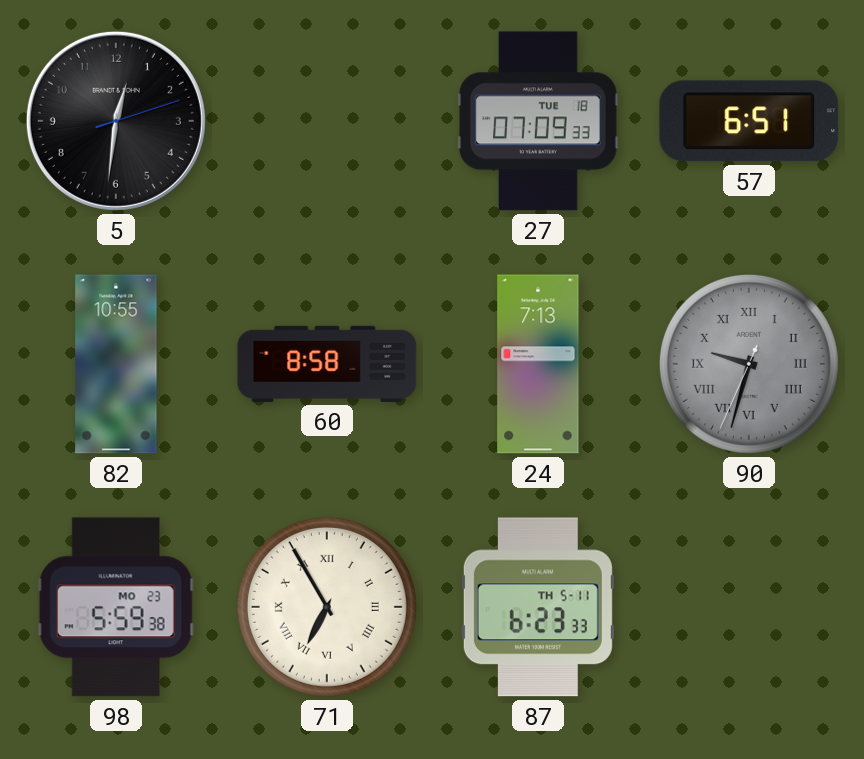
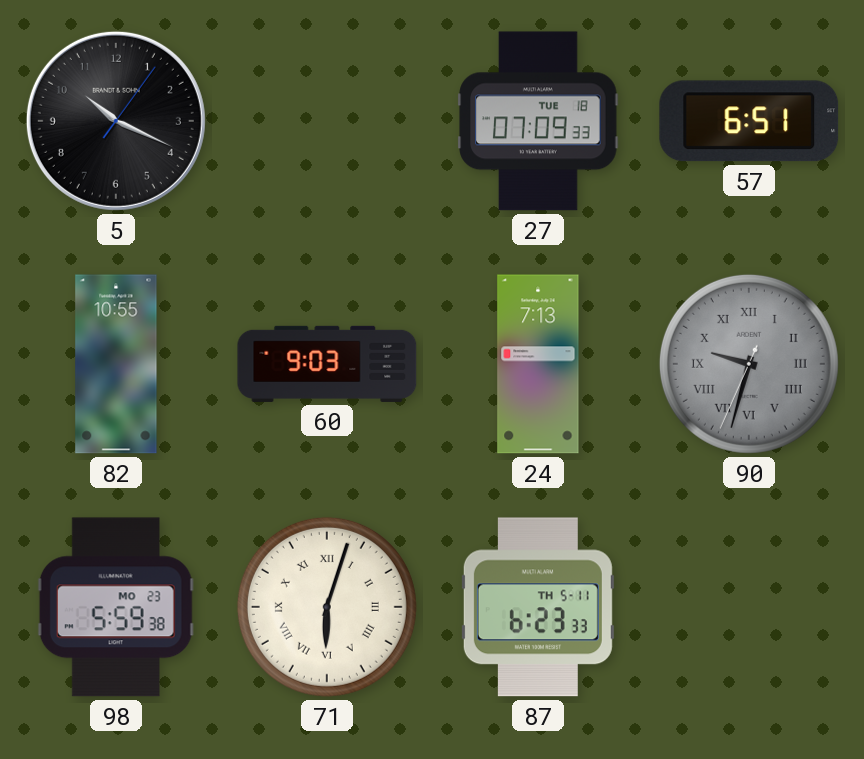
5: 12:31 -> 10:19 (116, 121)
60: 8:58 -> 9:03 (327, 364)
71: 6:55 -> 6:03 (327, 607)
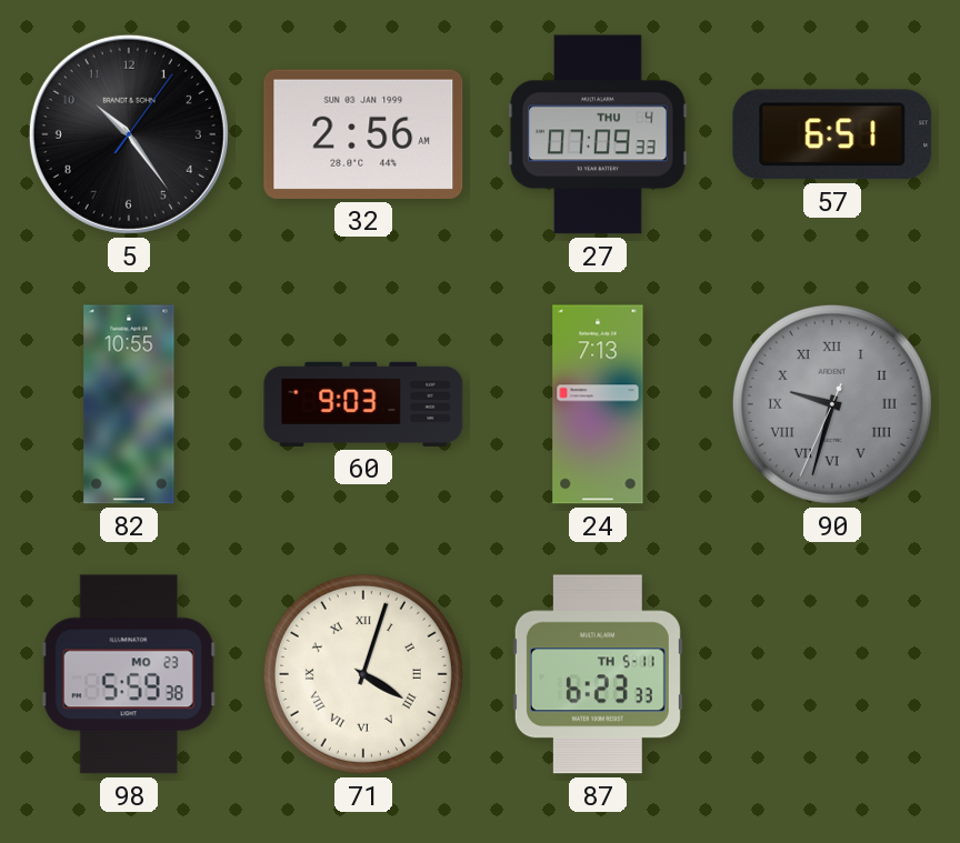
5: 10:19 -> 10:24 (129, 134)
32: none -> 2:56 (363, 134)
27 date: TUE 18 -> THU 4 (598, 134)
71: 6:03 -> 4:03 (363, 674)
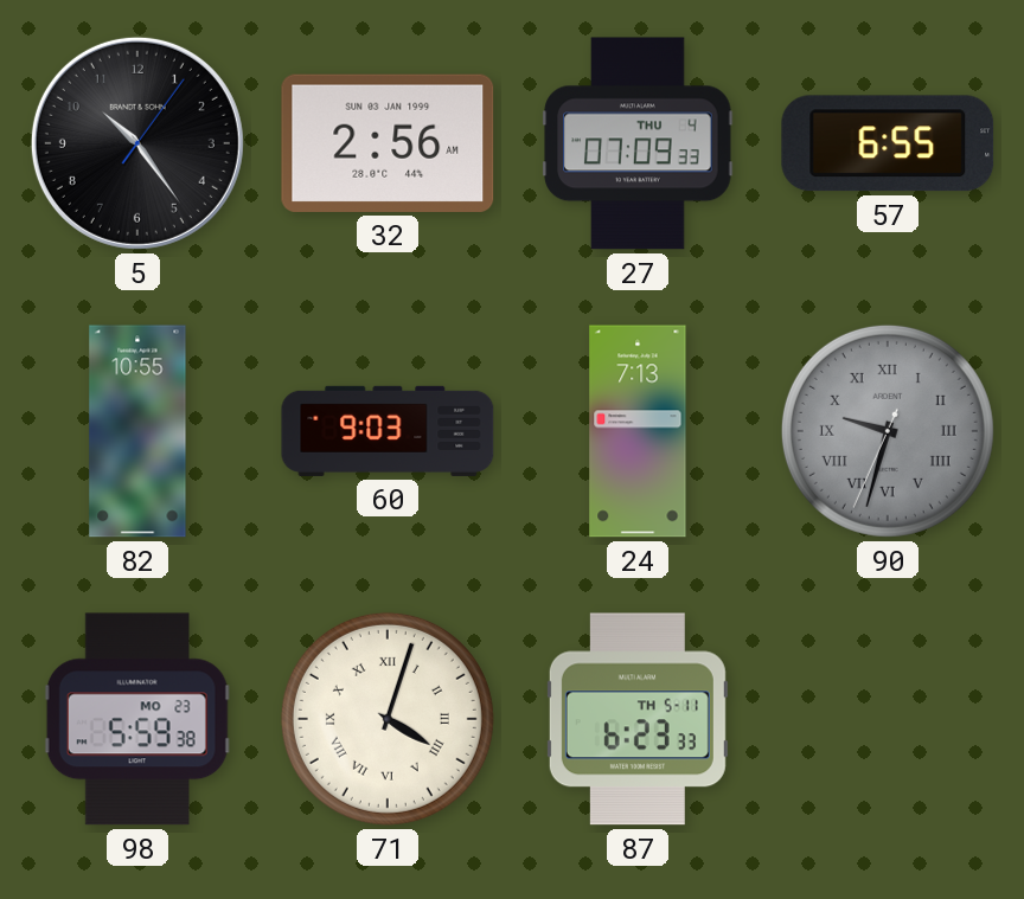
57: 6:51 -> 6:55 (888, 143)
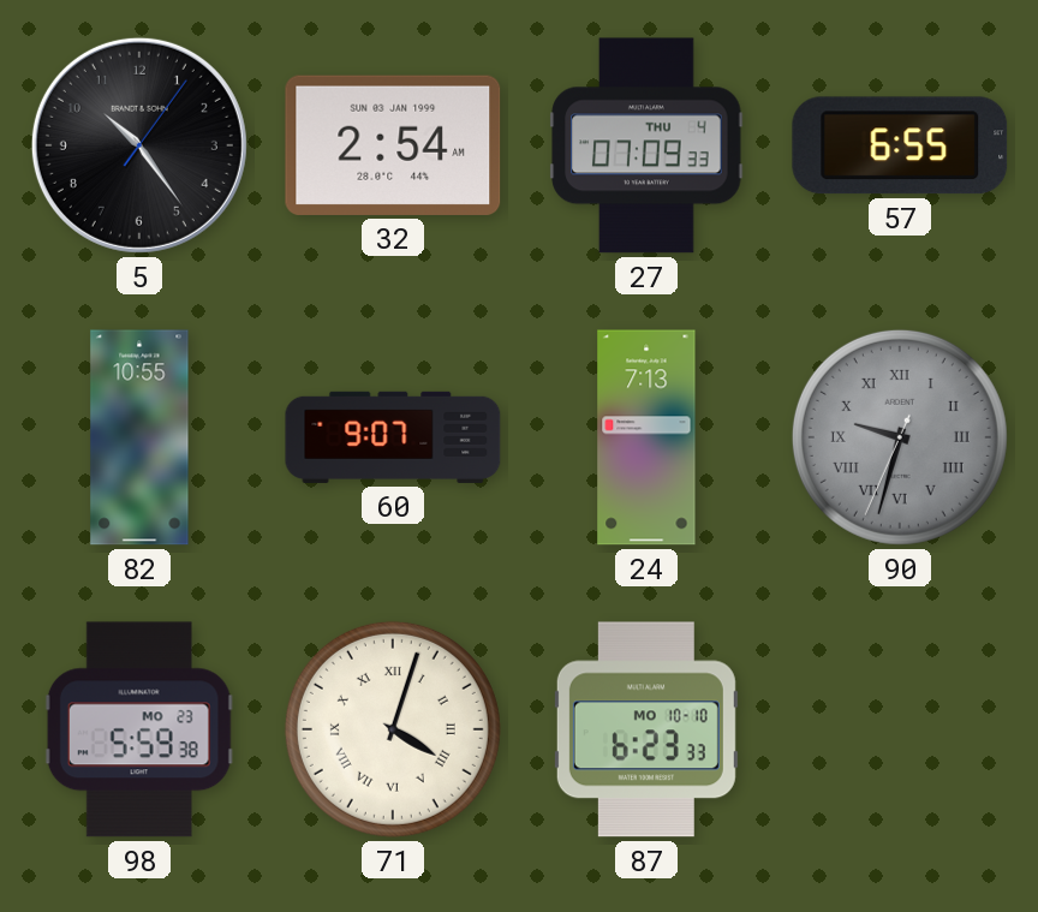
32: 2:56 -> 2:54 (393, 145)
60: 9:03 -> 9:07 (393, 437)
87 date: TH 5-11 -> MO 10-10 (646, 729)
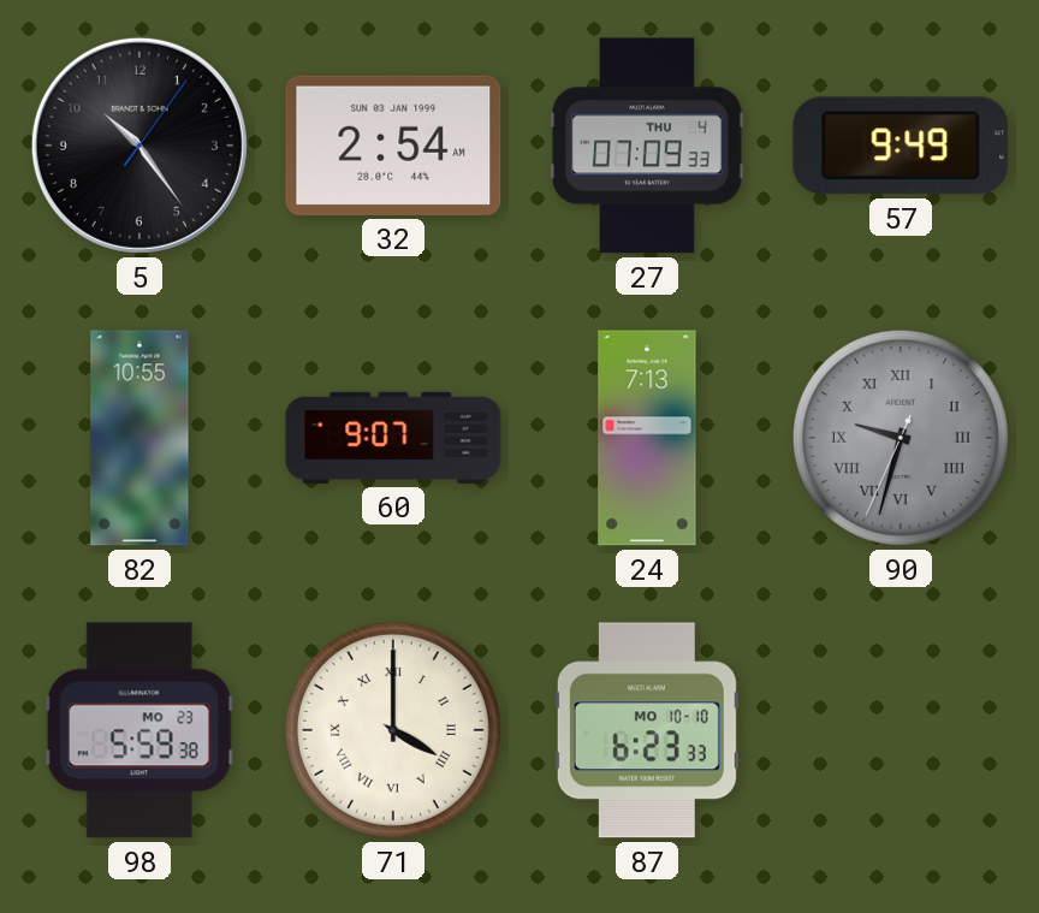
57: 6:55 -> 9:49 (901, 146)
71: 4:03 -> 4:00 (393, 730)
